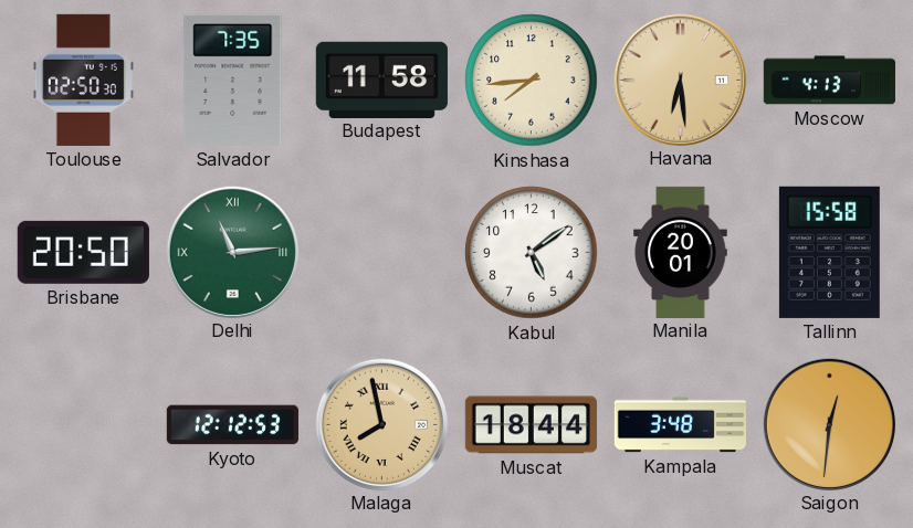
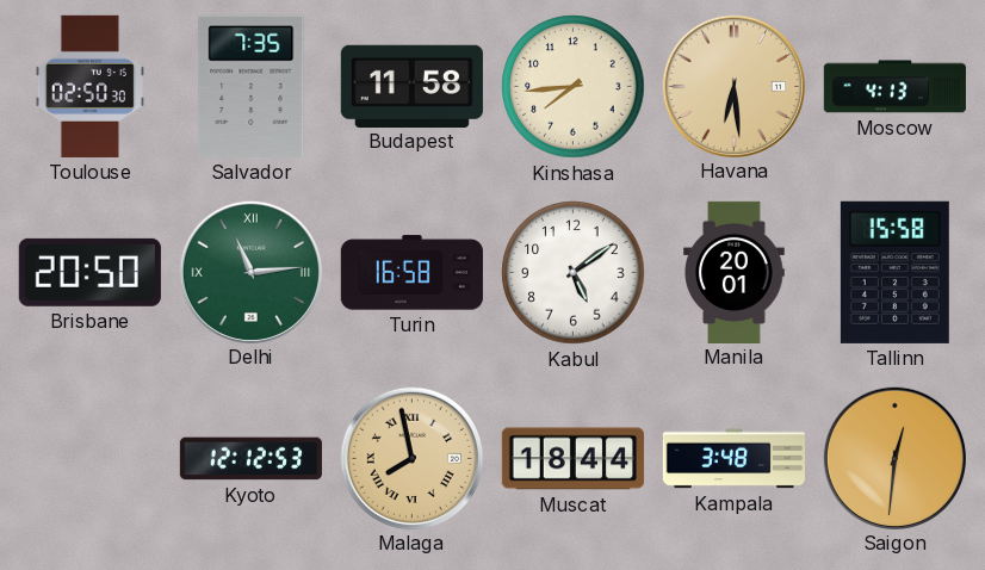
Turin: none -> 16:58 (411, 273)
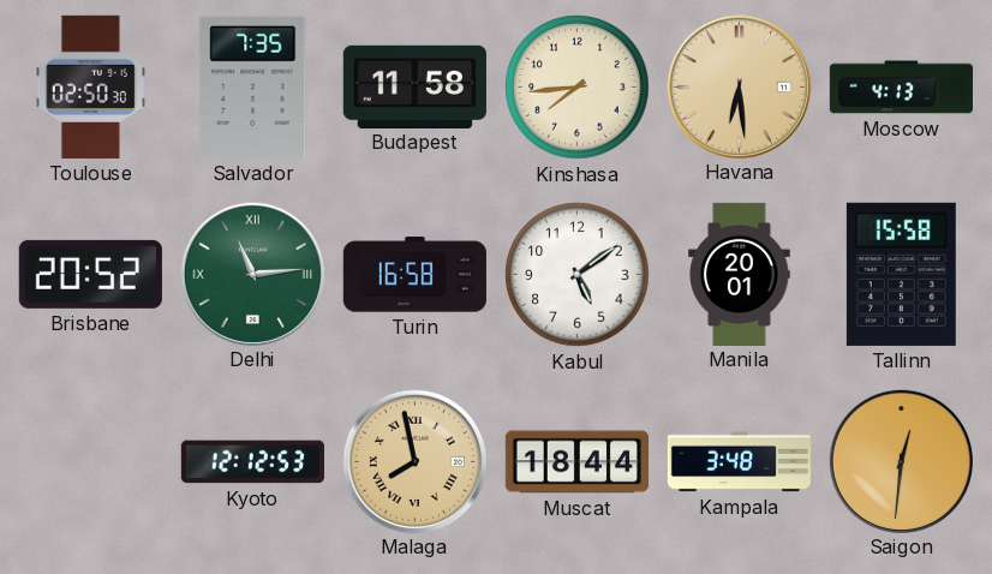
Brisbane: 20:50 -> 20:52 (90, 274)
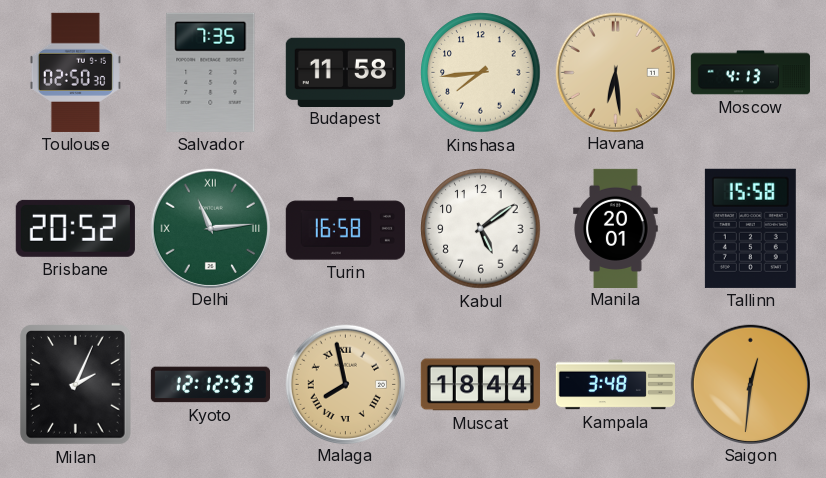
Milan: none -> 2:04 (76, 385)
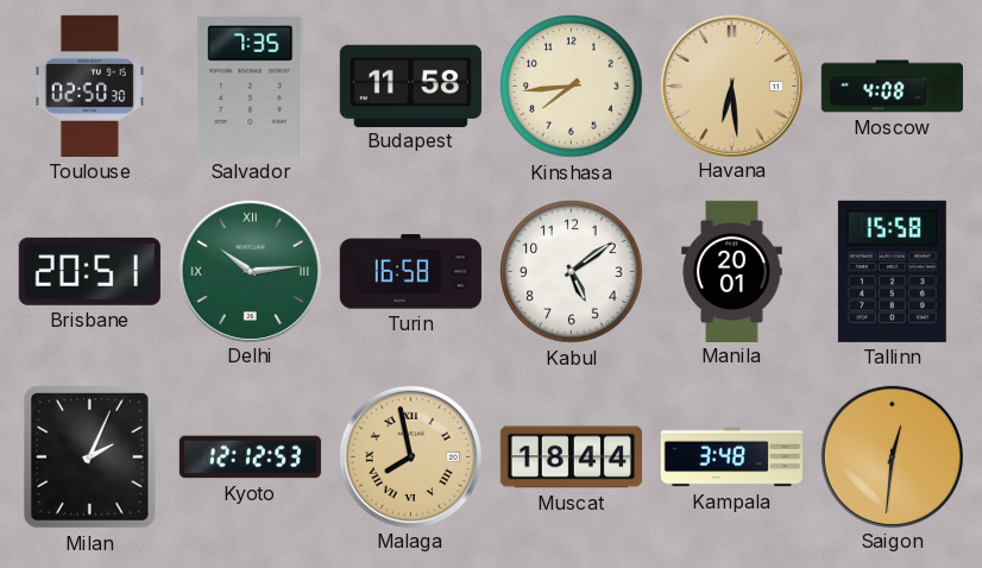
Moscow: 4:13 -> 4:08 (892, 87)
Brisbane: 20:52 -> 20:51 (89, 271)
Delhi: 11:14 -> 10:14 (250, 271)
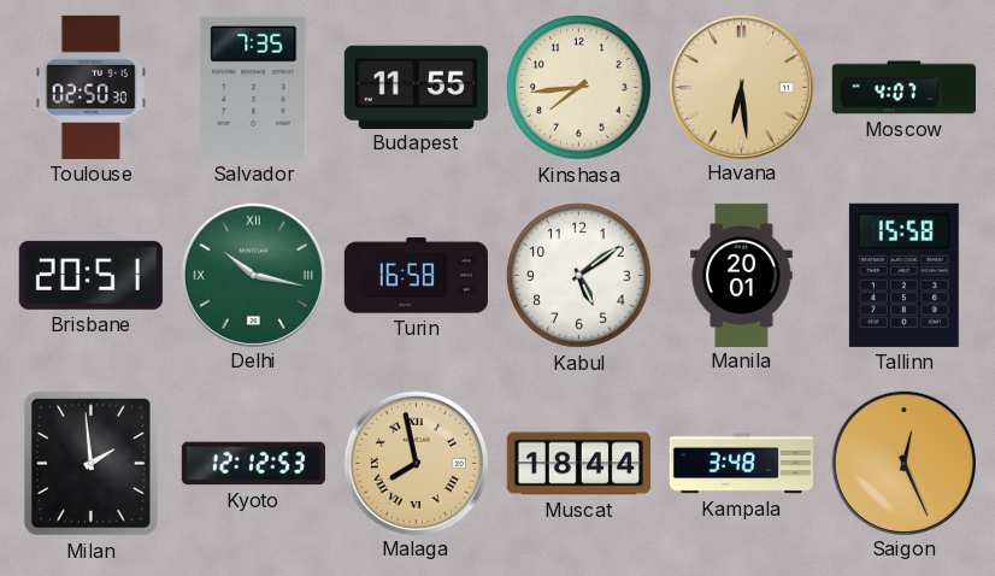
Budapest: 11:58 -> 11:55 (416, 87)
Moscow: 4:08 -> 4:07 (903, 88)
Delhi: 10:14 -> 10:17 (253, 275)
Milan: 2:04 -> 1:59 (92, 464)
Saigon: 12:31 -> 12:26 (903, 463)
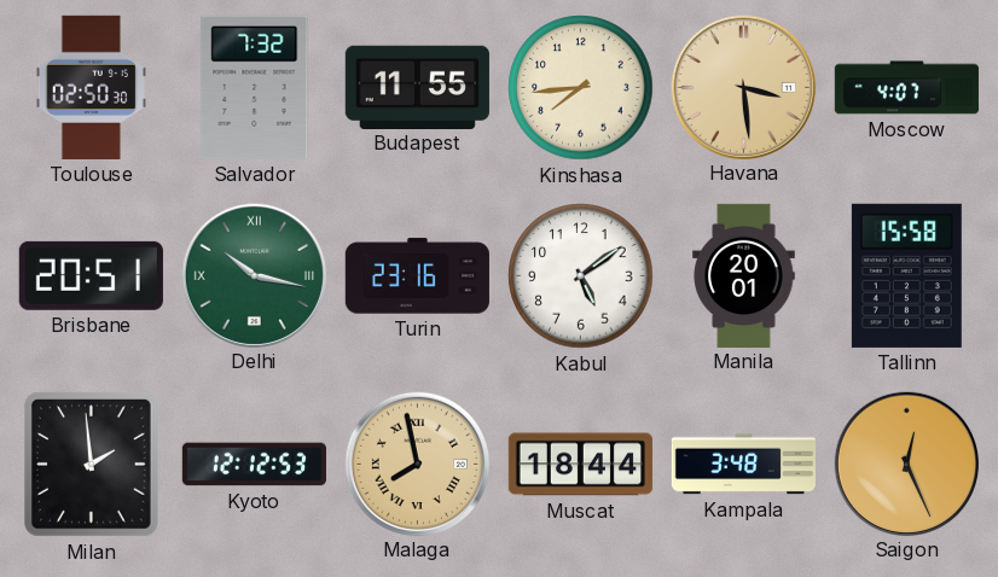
Salvador: 7:35 -> 7:32 (255, 87)
Havana: 6:29 -> 3:29 (743, 87)
Turin: 16:58 -> 23:16 (417, 276)
